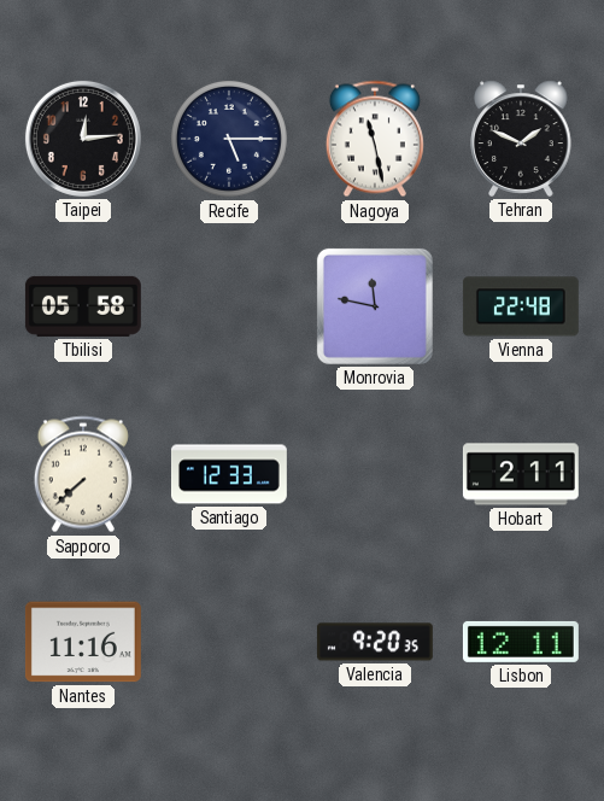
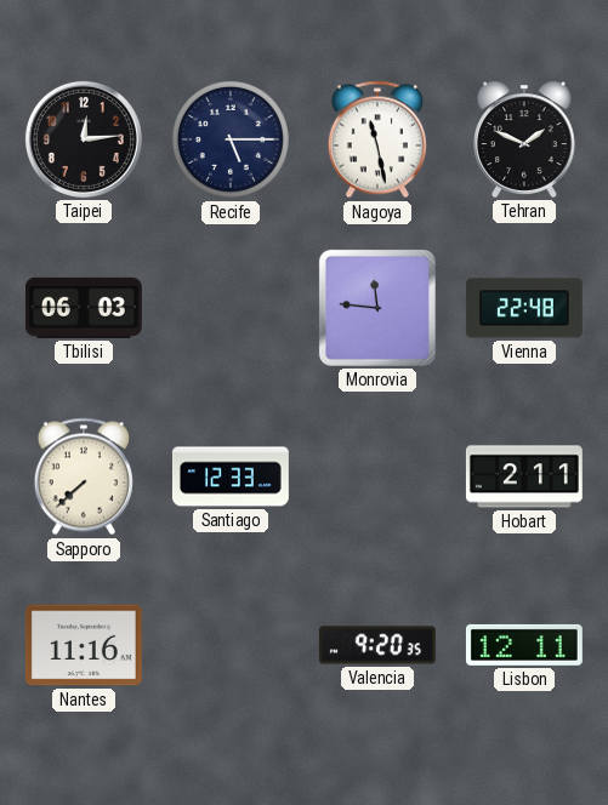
Tbilisi: 05:58 -> 06:03 (84, 308)
Monrovia: 11:47 -> 11:46 (377, 308)
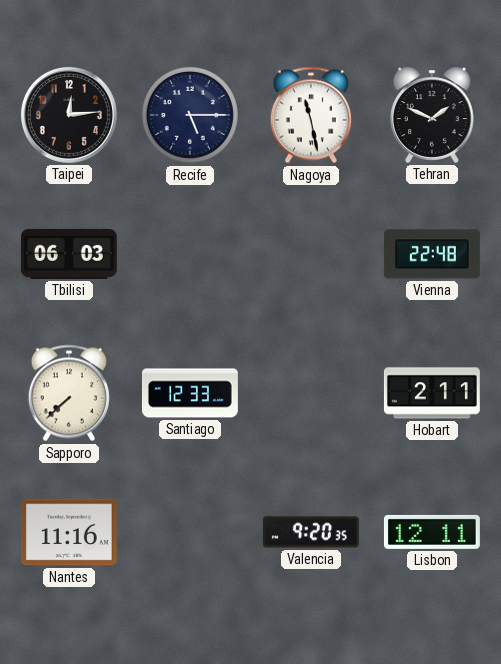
Monrovia: 11:46 -> none (377, 308)
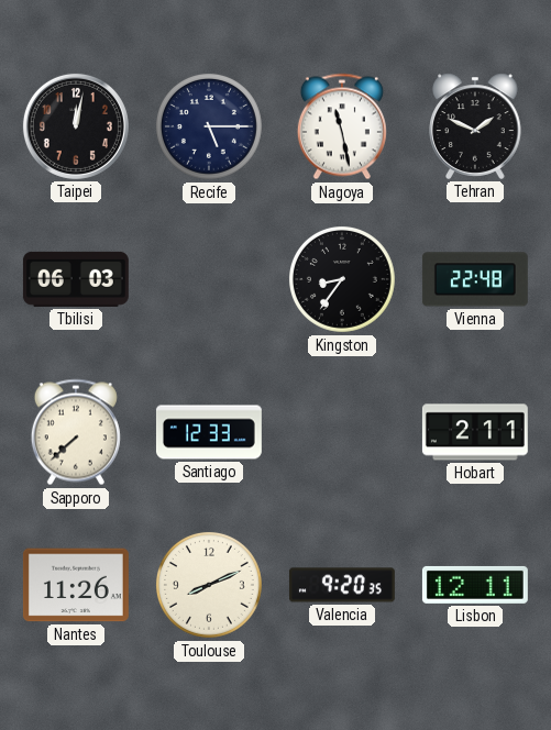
Taipei: 12:14 -> 12:02 (76, 126)
Kingston: none -> 8:36 (342, 279)
Nantes: 11:16 -> 11:26 (76, 585)
Toulouse: none -> 8:11 (209, 585)
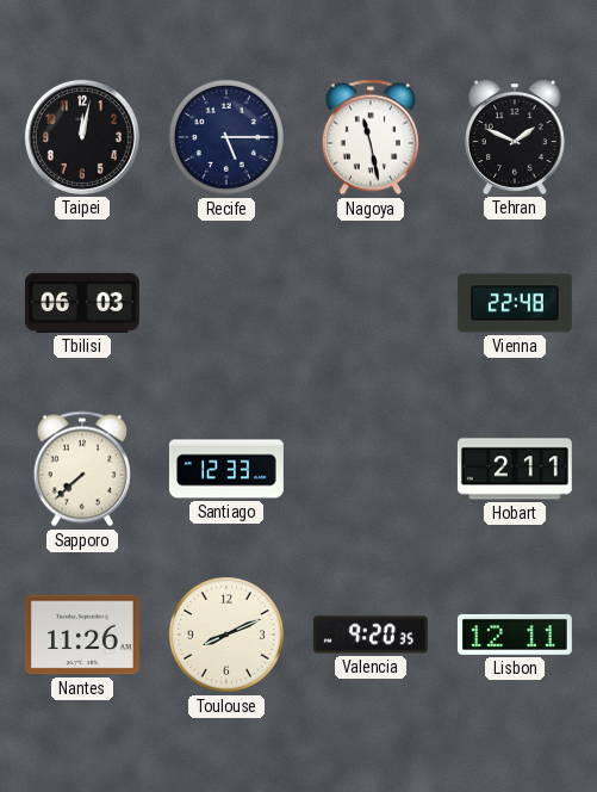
Kingston: 8:36 -> none (342, 279)
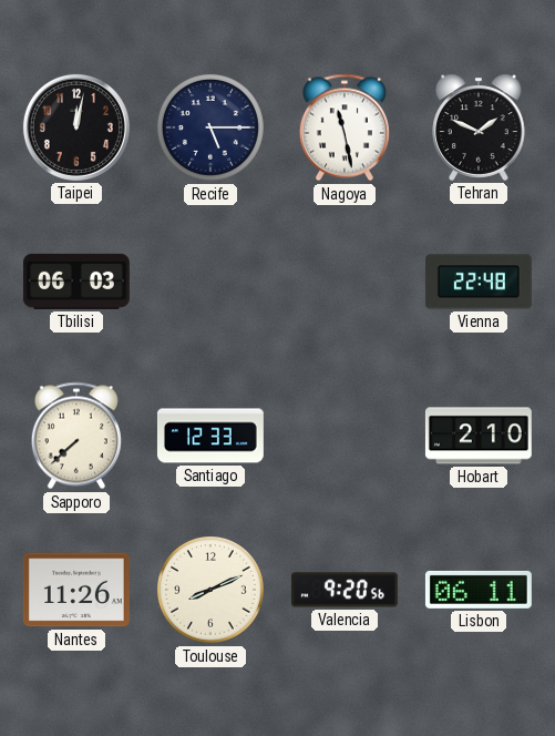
Hobart: 2:11 -> 2:10 (479, 436)
Valencia: 9:20:35 -> 9:20:56 (345, 590)
Lisbon: 12:11 -> 06:11 (479, 590)
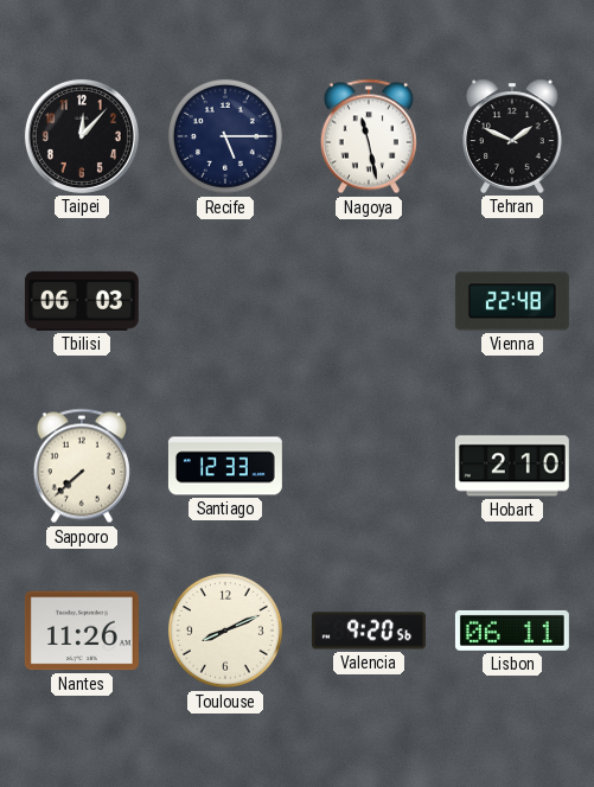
Taipei: 12:02 -> 12:07 (82, 136)
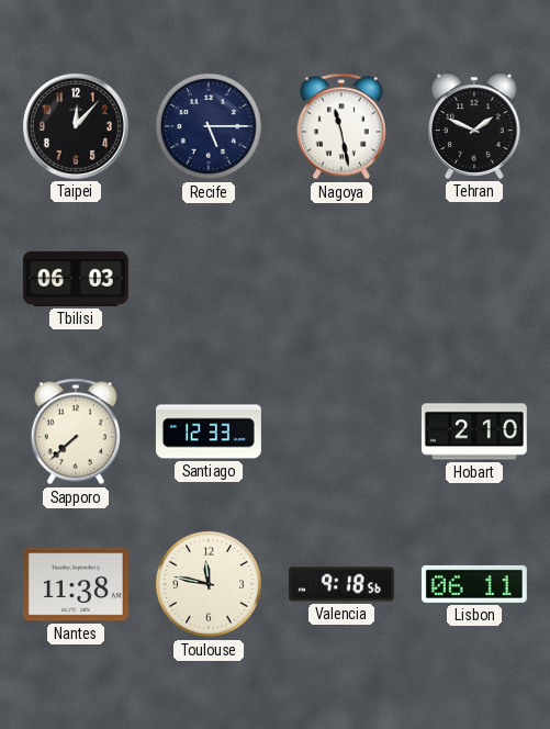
Vienna: 22:48 -> none (512, 301)
Nantes: 11:26 -> 11:38 (76, 584)
Toulouse: 8:11 -> 11:47 (209, 584)
Valencia: 9:20 -> 9:18 (341, 584)
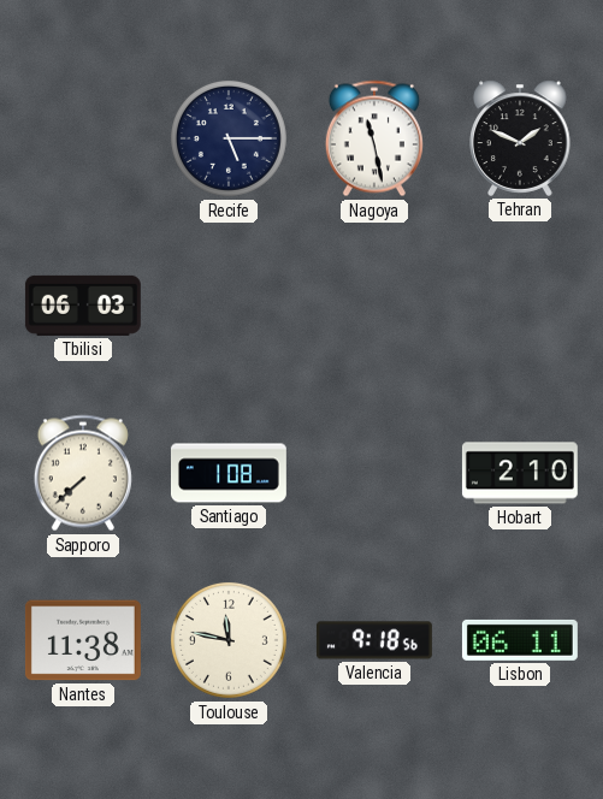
Taipei: 12:07 -> none (76, 126)
Santiago: 12:33 -> 1:08 (229, 473)
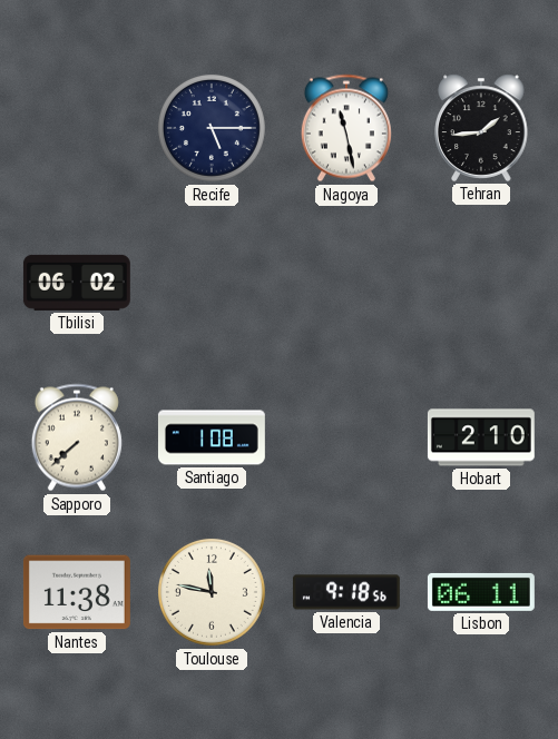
Tehran: 1:49 -> 1:44 (481, 128)
Tbilisi: 06:03 -> 06:02 (77, 283)
